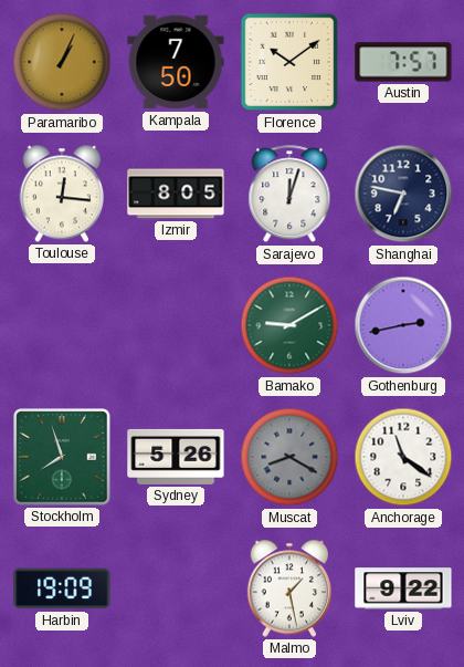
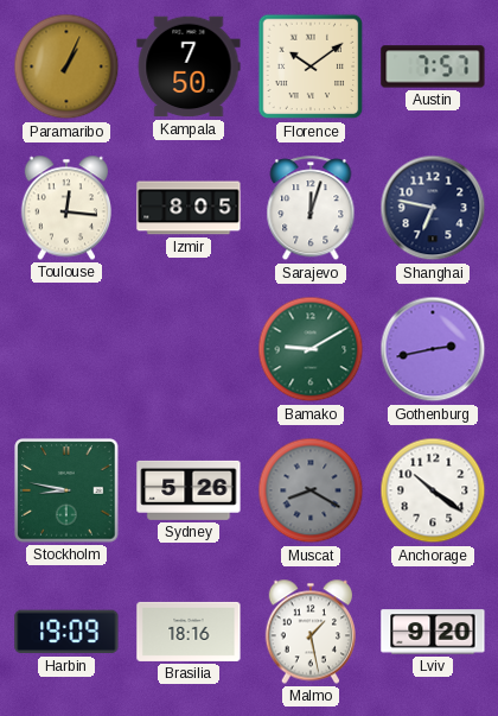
Stockholm: 7:57 -> 8:47 (66, 490)
Anchorage: 11:21 -> 10:21 (433, 490)
Brasilia: none -> 18:16 (189, 632)
Lviv: 9:22 -> 9:20 (433, 632)
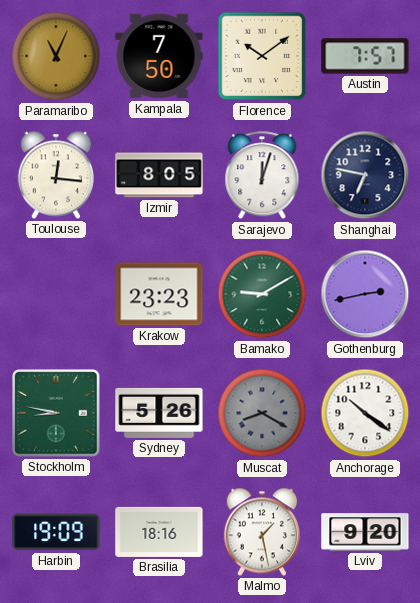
Paramaribo: 1:04 -> 11:04 (56, 56)
Krakow: none -> 23:23 (159, 294)
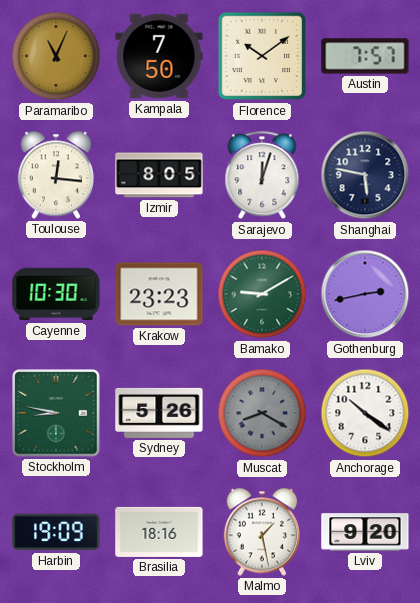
Shanghai: 6:47 -> 5:47 (365, 175)
Cayenne: none -> 10:30 (56, 294)
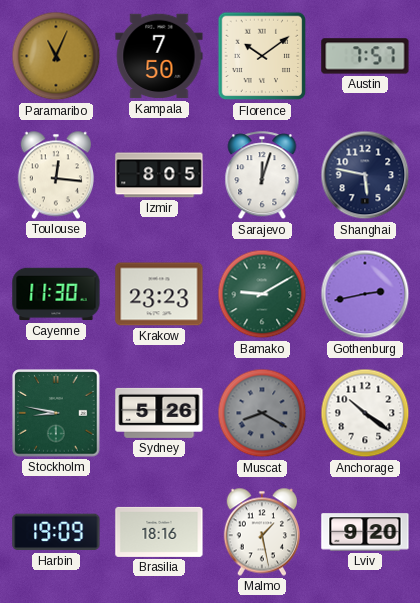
Cayenne: 10:30 -> 11:30 (56, 294)
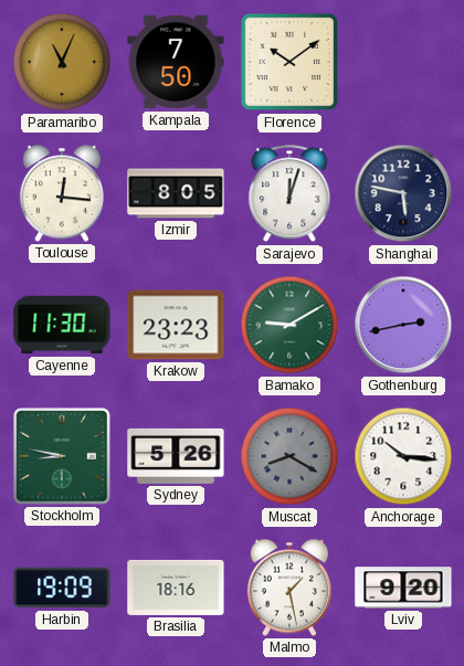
Austin: 7:57 -> none (365, 56)
Anchorage: 10:21 -> 10:16 (403, 456)
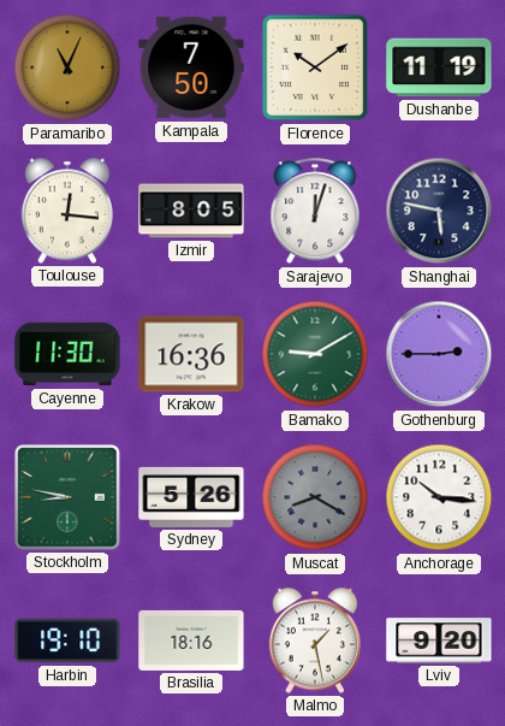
Dushanbe: none -> 11:19 (439, 67)
Krakow: 23:23 -> 16:36 (191, 354)
Gothenburg: 2:43 -> 2:45 (439, 354)
Harbin: 19:09 -> 19:10 (67, 641)
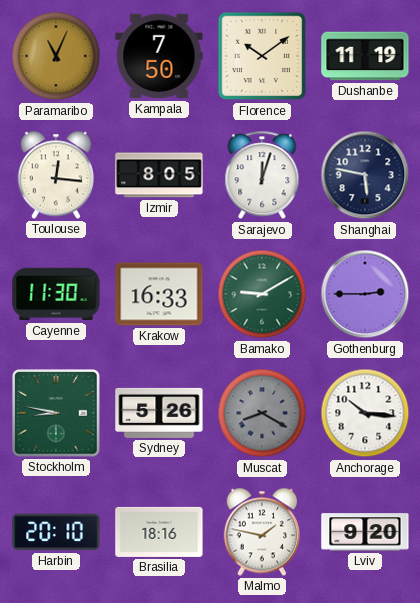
Krakow: 16:36 -> 16:33 (159, 294)
Harbin: 19:10 -> 20:10 (56, 532)
Malmo: 1:28 -> 1:47 (261, 532)
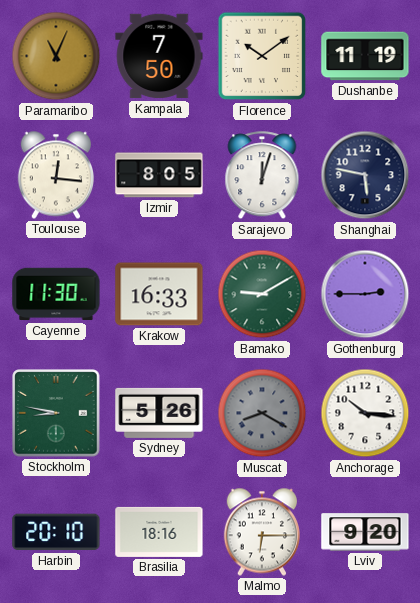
Malmo: 1:47 -> 6:15 (261, 532)
